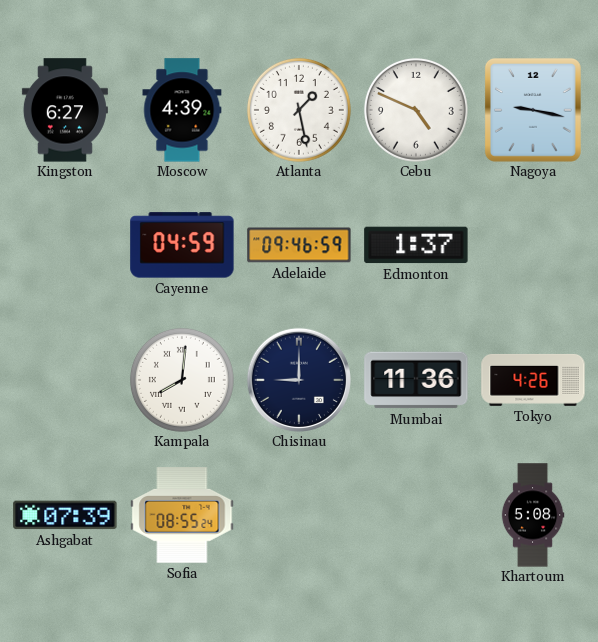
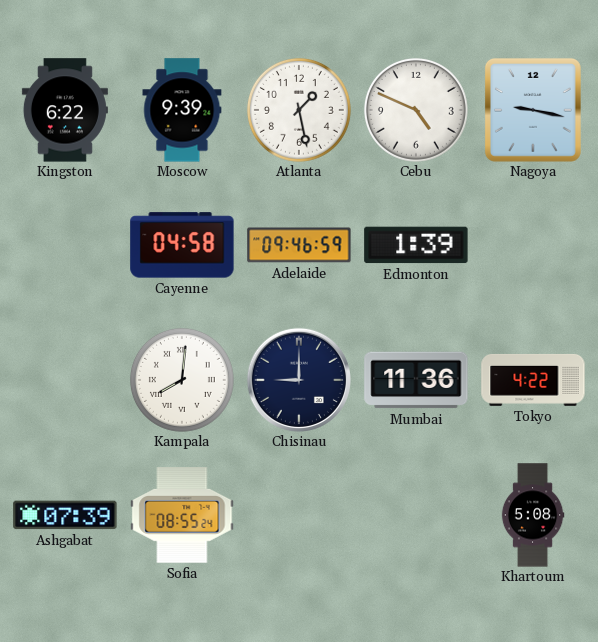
Kingston: 6:27 -> 6:22 (65, 110)
Moscow: 4:39 -> 9:39 (182, 110)
Cayenne: 04:59 -> 04:58 (182, 245)
Edmonton: 1:37 -> 1:39 (416, 245)
Tokyo: 4:26 -> 4:22 (533, 380)
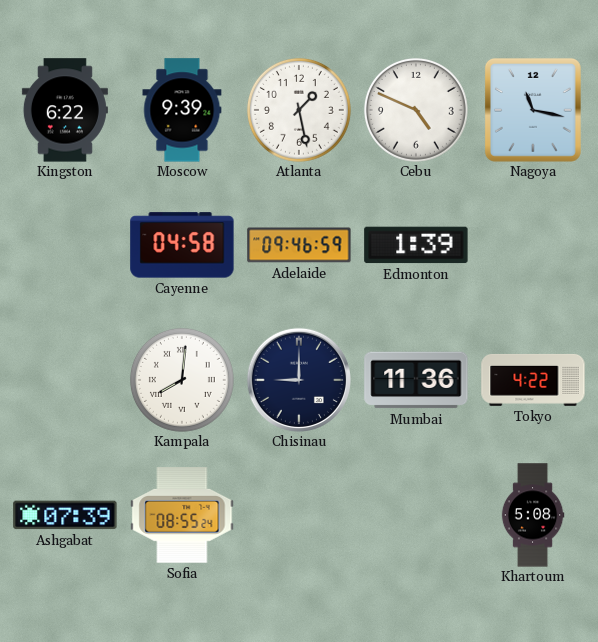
Nagoya: 9:17 -> 11:17 (533, 110)
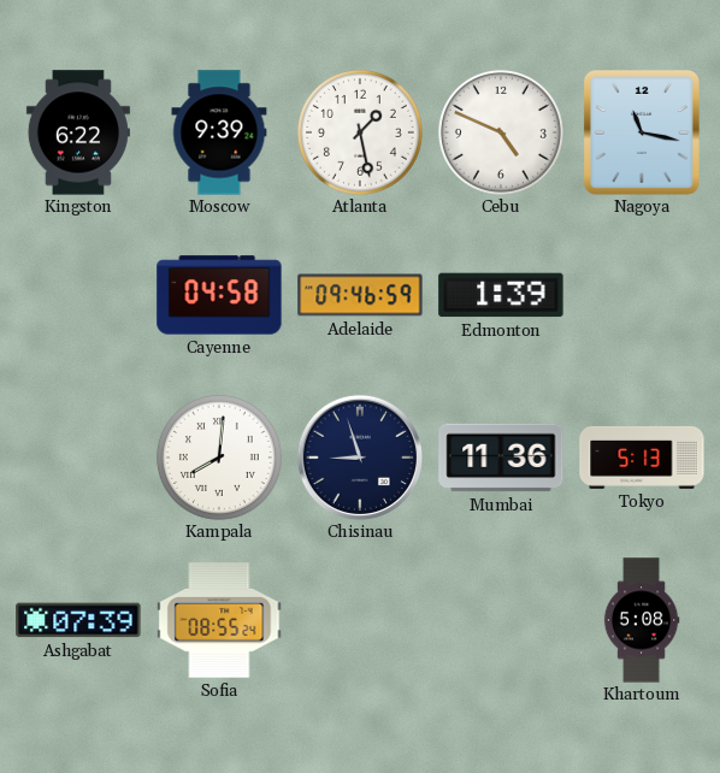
Chisinau: 9:00 -> 8:57 (360, 458)
Tokyo: 4:22 -> 5:13 (642, 458)
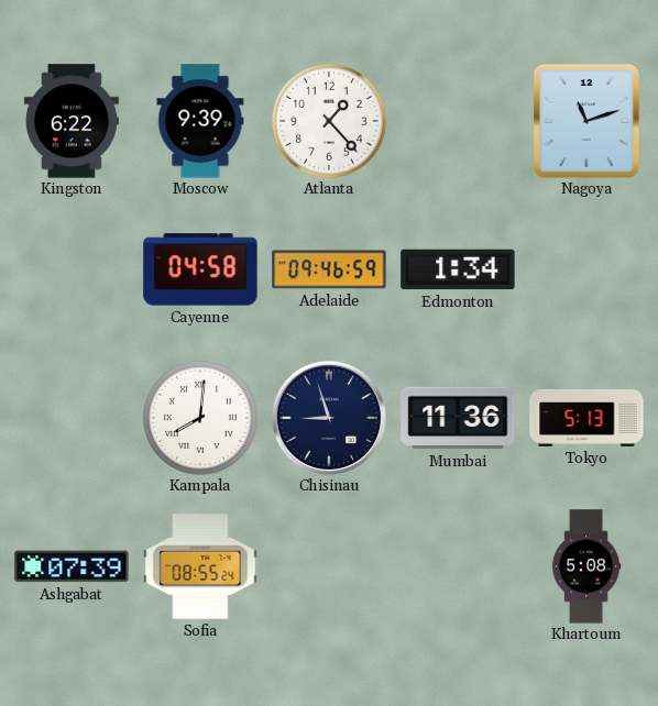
Atlanta: 1:28 -> 1:23 (329, 121)
Cebu: 4:49 -> none (501, 132)
Nagoya: 11:17 -> 11:12 (586, 121)
Edmonton: 1:39 -> 1:34 (458, 269)
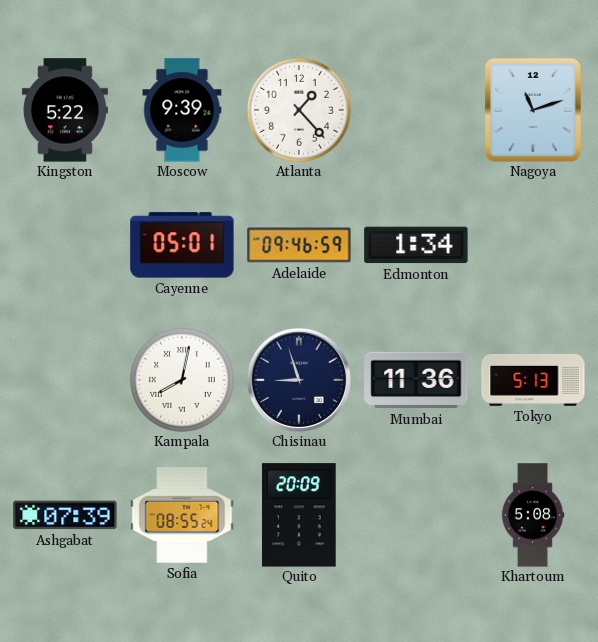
Kingston: 6:22 -> 5:22 (65, 110)
Cayenne: 04:58 -> 05:01 (182, 245)
Kampala: 8:01 -> 8:02 (182, 380)
Quito: none -> 20:09 (300, 515)
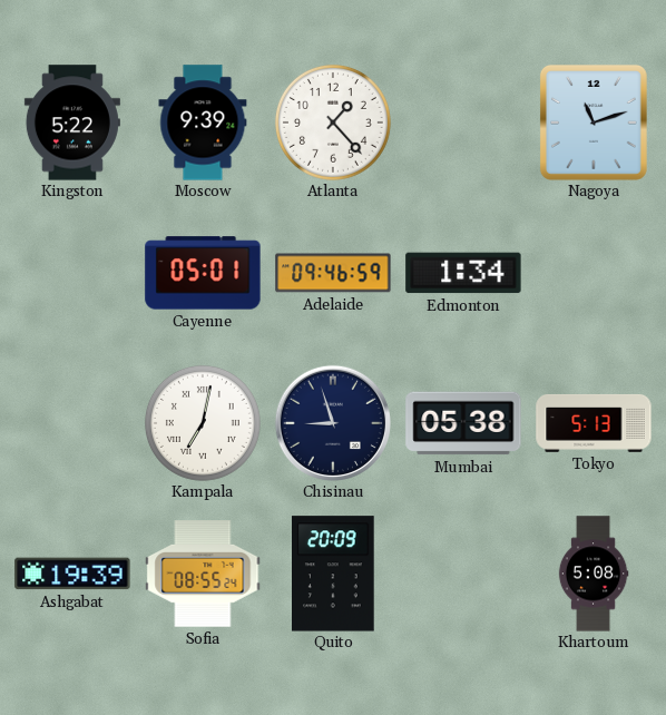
Kampala: 8:02 -> 7:02 (203, 423)
Mumbai: 11:36 -> 05:38 (463, 423)
Ashgabat: 07:39 -> 19:39 (72, 574)
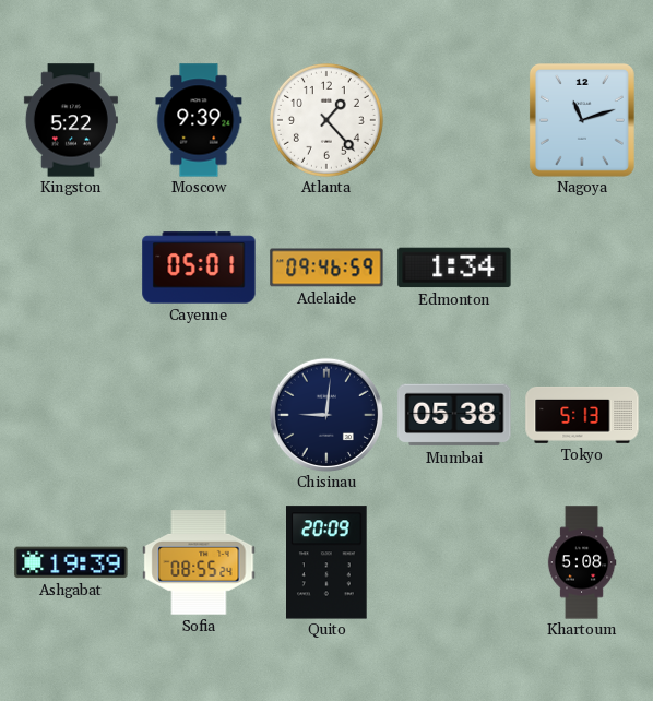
Kampala: 7:02 -> none (203, 423)
Chisinau: 8:57 -> 9:01 (326, 415)
